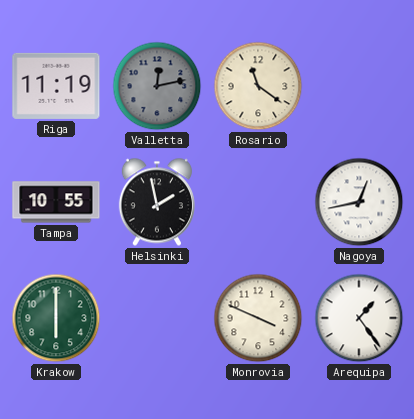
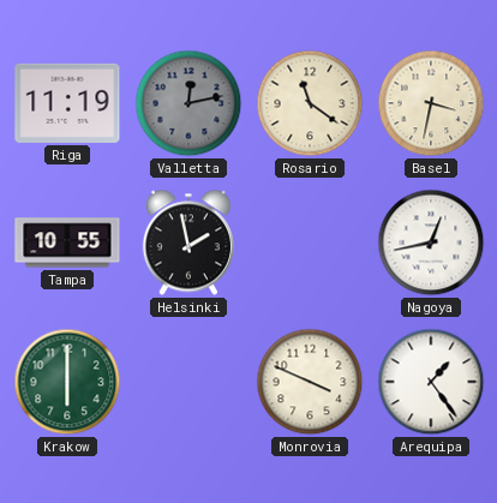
Basel: none -> 3:32 (431, 103)
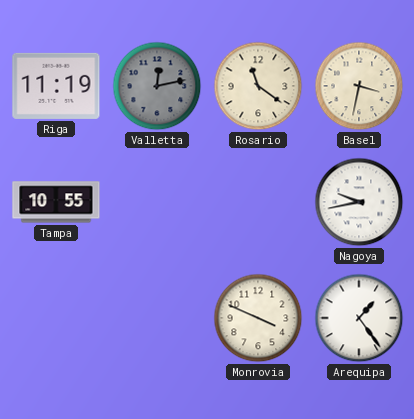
Helsinki: 1:58 -> none (188, 242)
Nagoya: 12:43 -> 9:43 (359, 202)
Krakow: 6:00 -> none (67, 382)
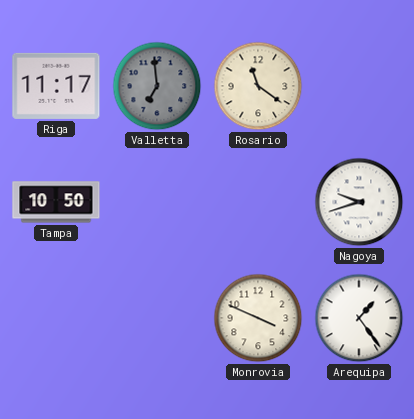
Riga: 11:19 -> 11:17 (56, 86)
Valletta: 12:13 -> 6:59 (157, 86)
Basel: 3:32 -> none (359, 86)
Tampa: 10:55 -> 10:50 (56, 202)
Nagoya: 9:43 -> 9:42 (359, 202)
